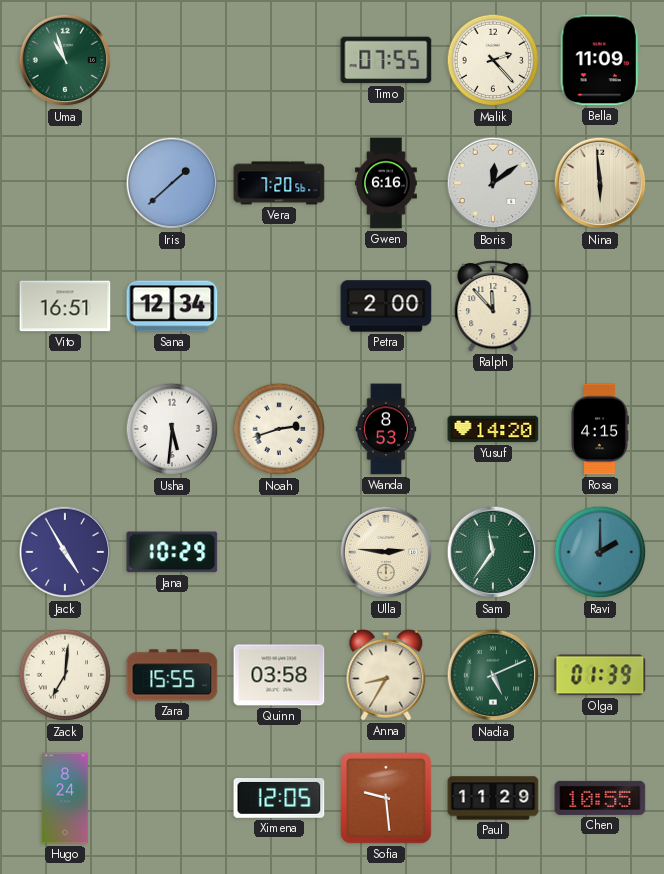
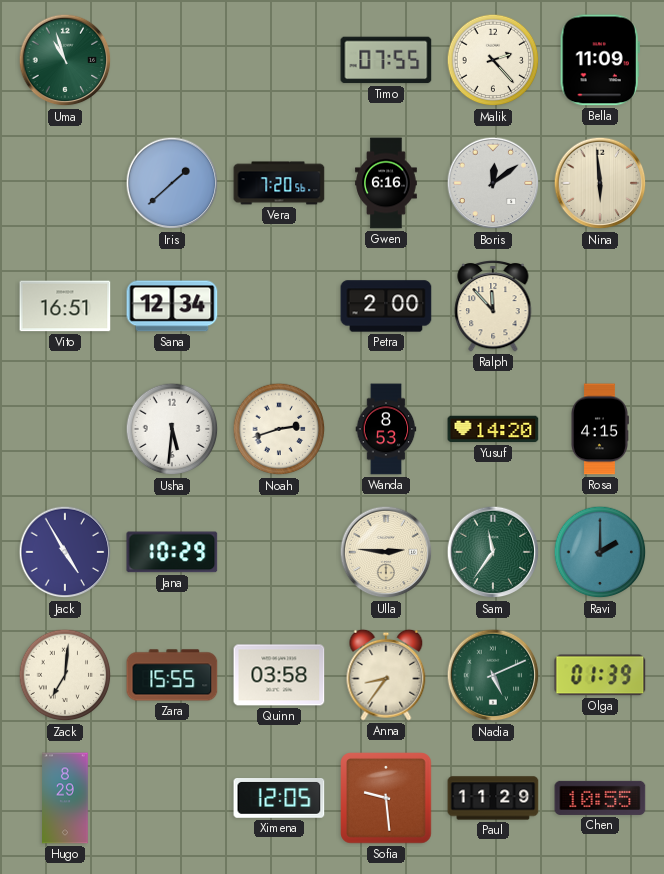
Anna: 8:35 -> 8:36 (386, 675)
Hugo: 8:24 -> 8:29 (65, 798)
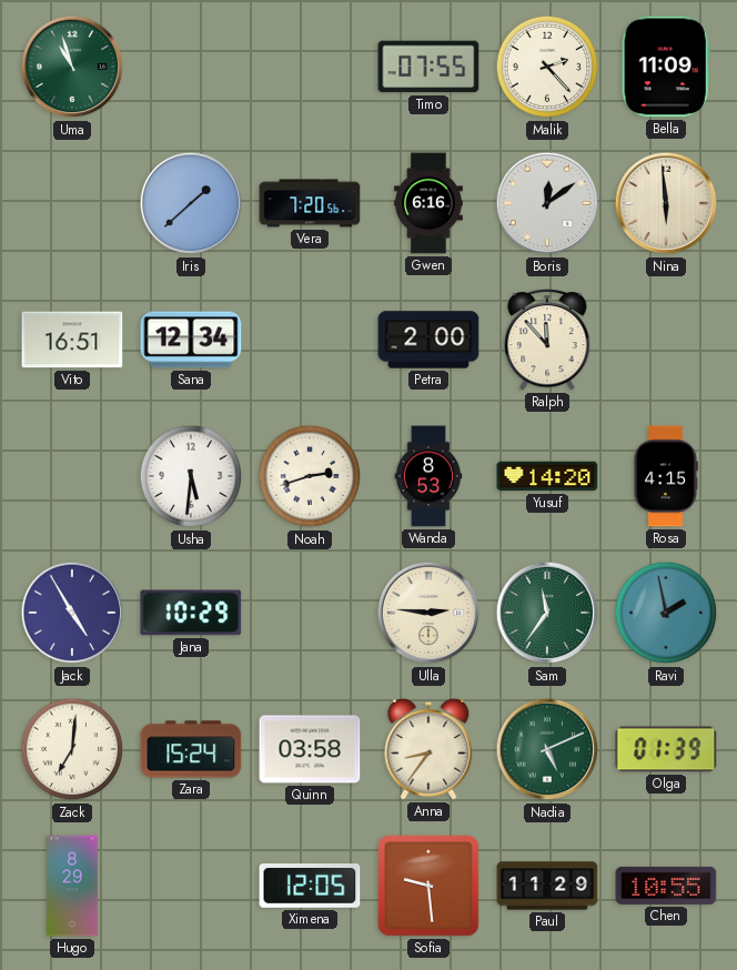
Ravi: 2:00 -> 1:58 (666, 613)
Zara: 15:55 -> 15:24 (191, 749)
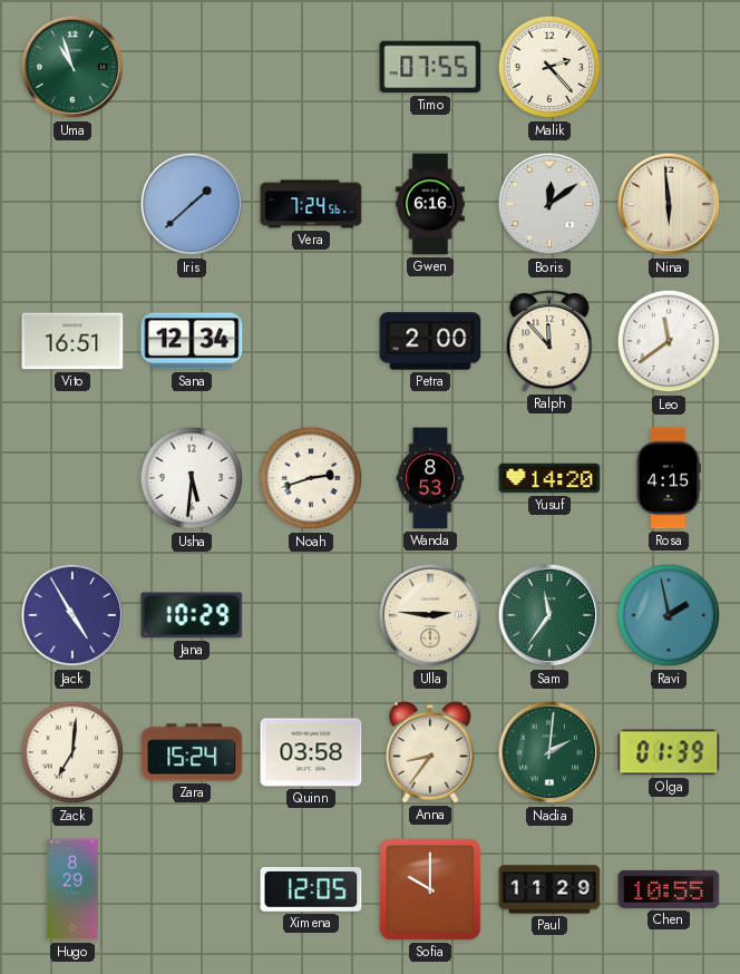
Bella: 11:09 -> none (666, 67)
Vera: 7:20 -> 7:24 (311, 204)
Leo: none -> 11:39 (669, 341)
Nadia: 5:11 -> 2:01 (549, 752)
Sofia: 9:29 -> 10:00 (430, 889)
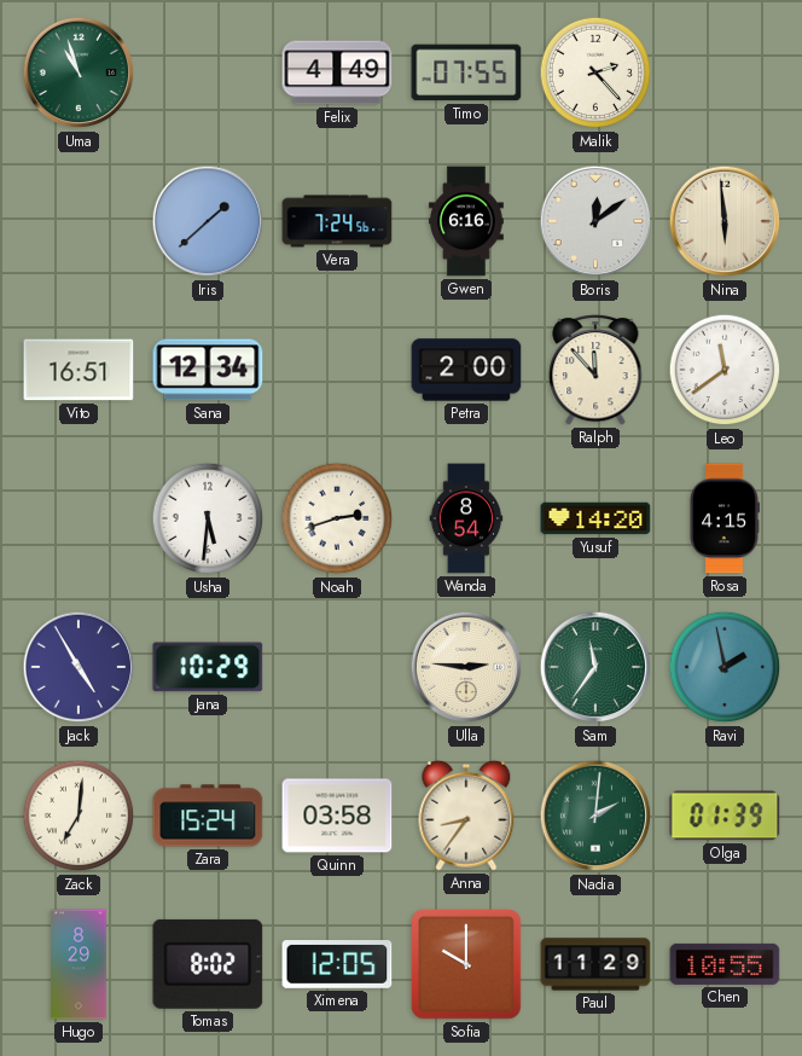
Felix: none -> 4:49 (337, 72)
Wanda: 8:53 -> 8:54 (466, 518)
Tomas: none -> 8:02 (208, 964)
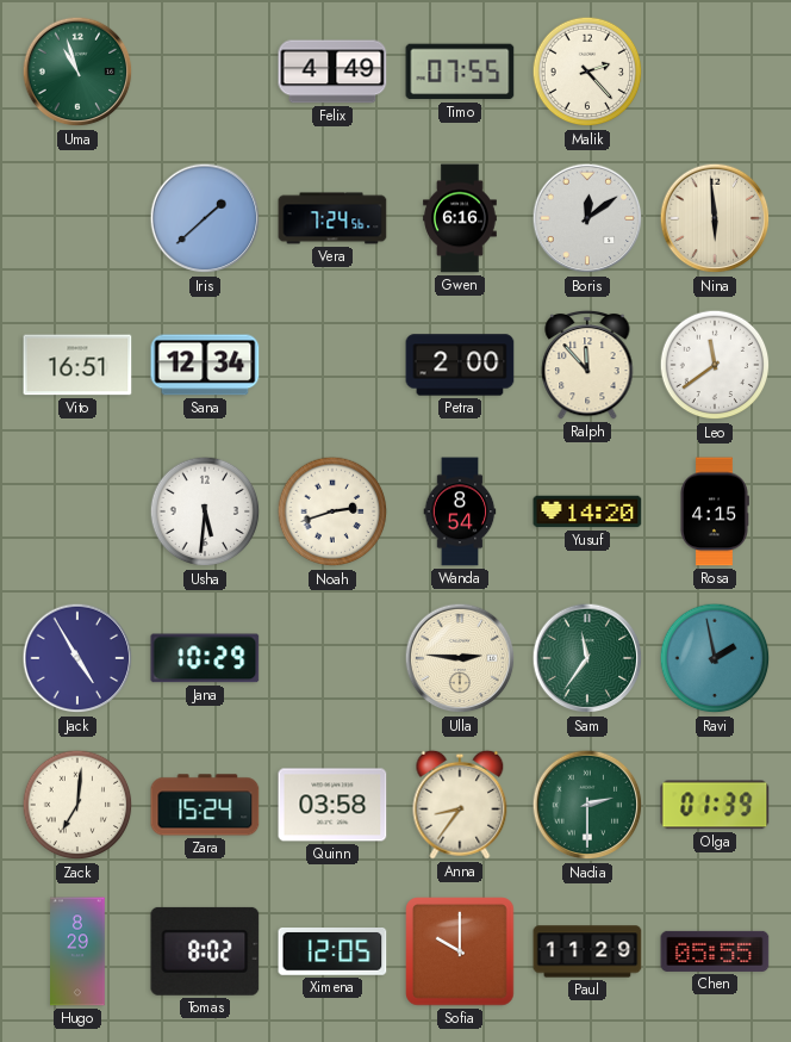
Nadia: 2:01 -> 2:30 (587, 805)
Chen: 10:55 -> 05:55 (715, 951)
